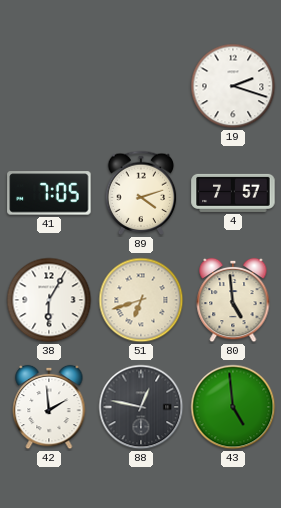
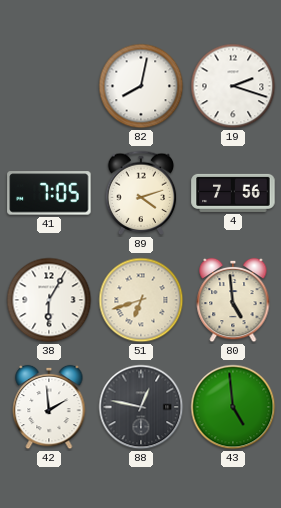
82: none -> 8:02 (141, 86)
4: 7:57 -> 7:56 (233, 193)
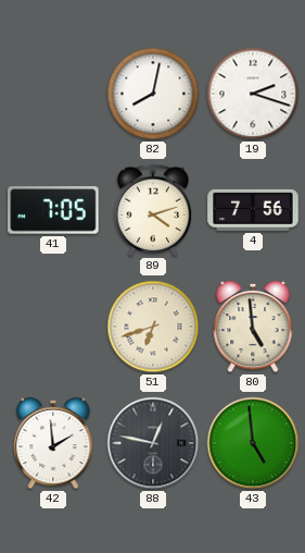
38: 6:05 -> none (49, 300)
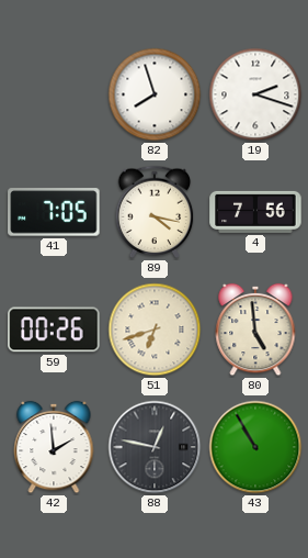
82: 8:02 -> 7:57 (155, 94)
89: 4:12 -> 4:17 (155, 212)
59: none -> 00:26 (54, 330)
43: 4:59 -> 10:55 (255, 447)
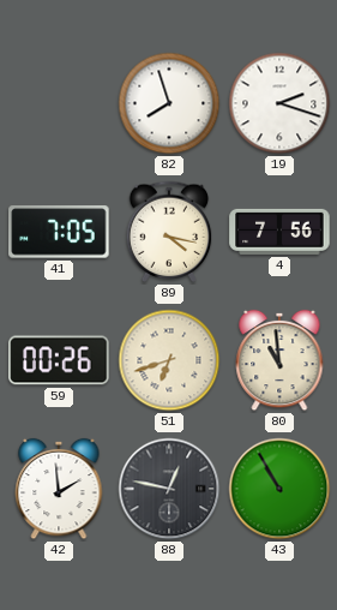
80: 4:59 -> 10:59 (279, 360)
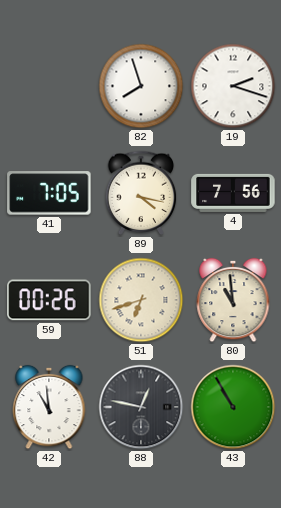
42: 1:59 -> 10:59 (49, 407)
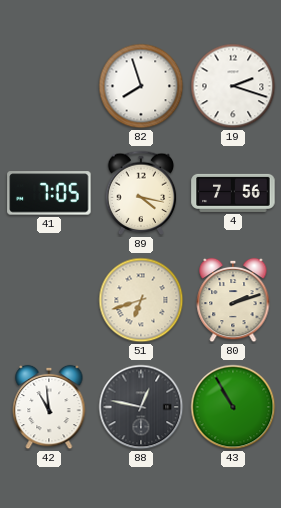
59: 00:26 -> none (49, 300)
80: 10:59 -> 2:12 (233, 300)
